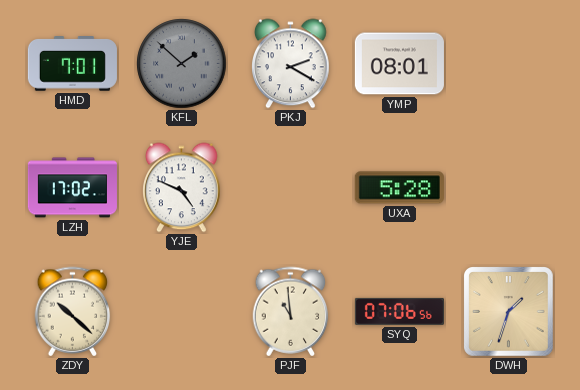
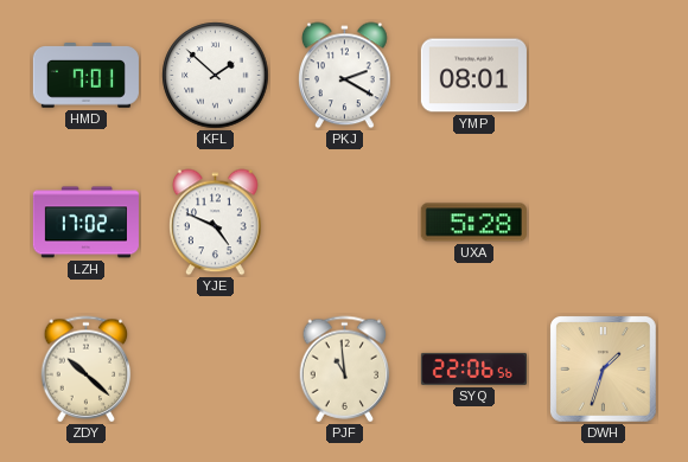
KFL dial: grey -> white (216, 76)
SYQ: 07:06 -> 22:06 (473, 368)
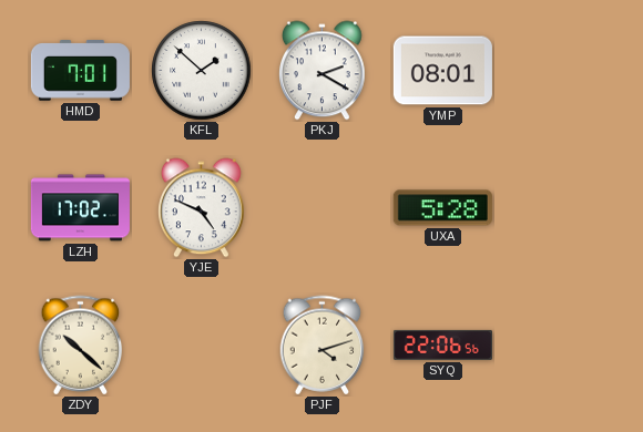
PJF: 10:59 -> 4:12 (323, 346)
DWH: 1:33 -> none (604, 370)
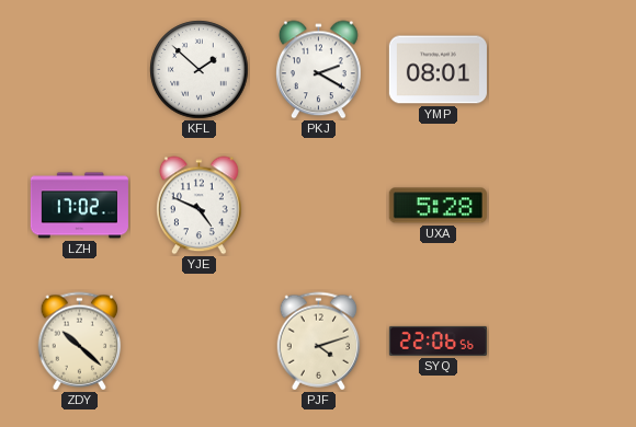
HMD: 7:01 -> none (80, 71)
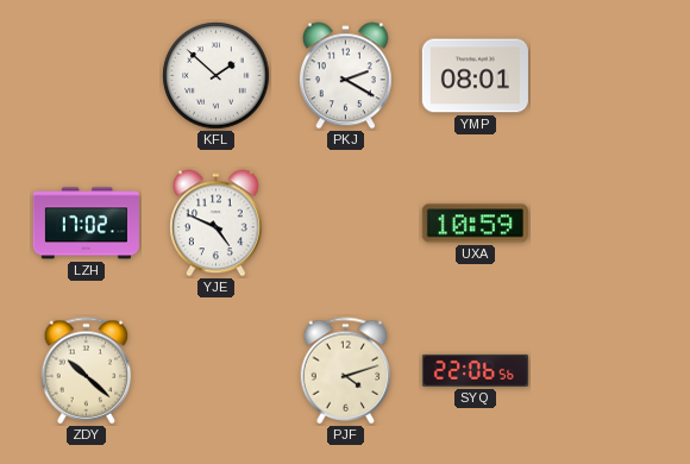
UXA: 5:28 -> 10:59 (475, 224)
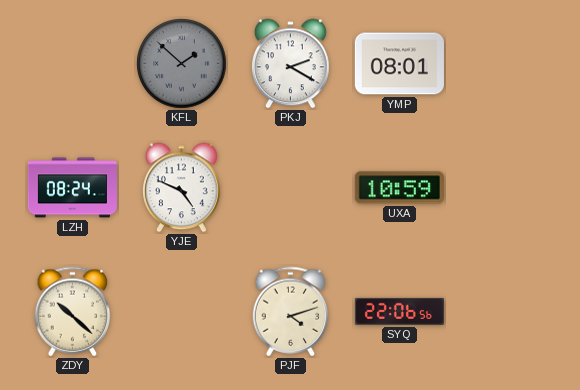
KFL dial: white -> grey (182, 64)
LZH: 17:02 -> 08:24 (72, 188)
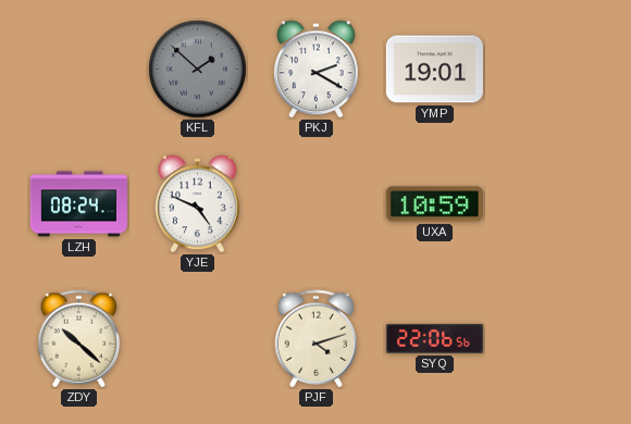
YMP: 08:01 -> 19:01 (434, 70)
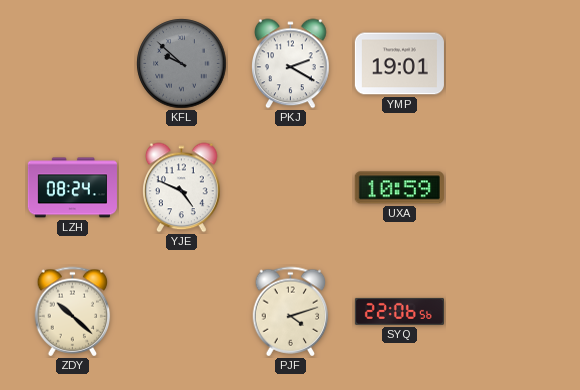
KFL: 1:52 -> 9:52 (182, 64)
